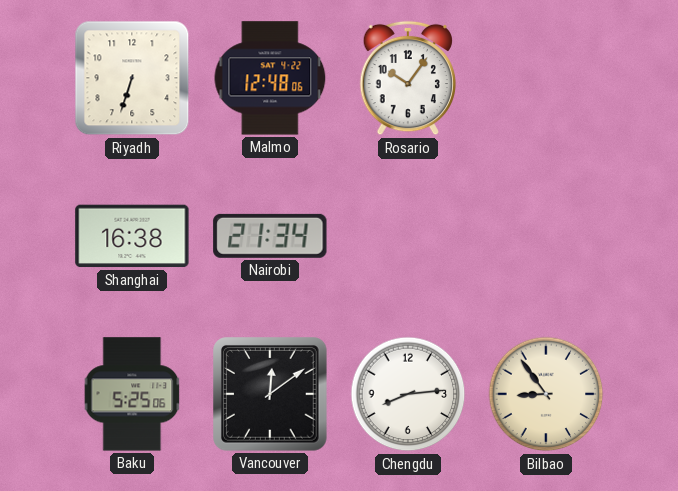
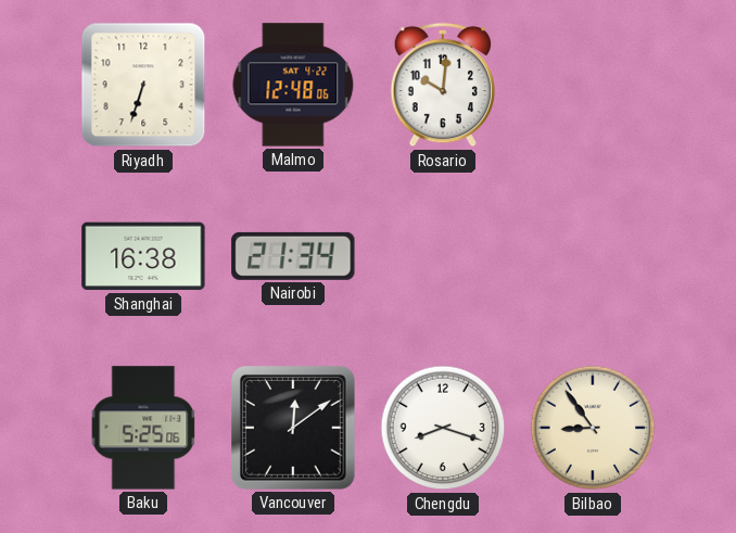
Rosario: 10:06 -> 10:01 (442, 85)
Chengdu: 8:14 -> 8:18 (443, 428)
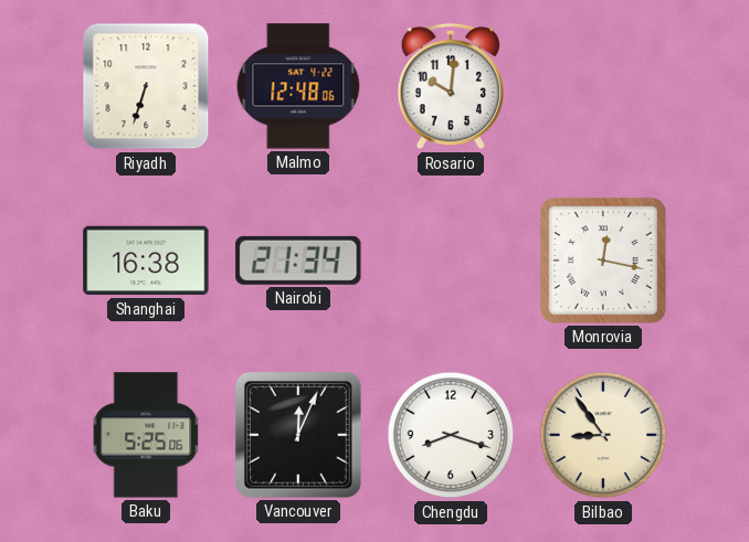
Monrovia: none -> 12:17 (604, 262)
Vancouver: 12:09 -> 12:04 (299, 436)
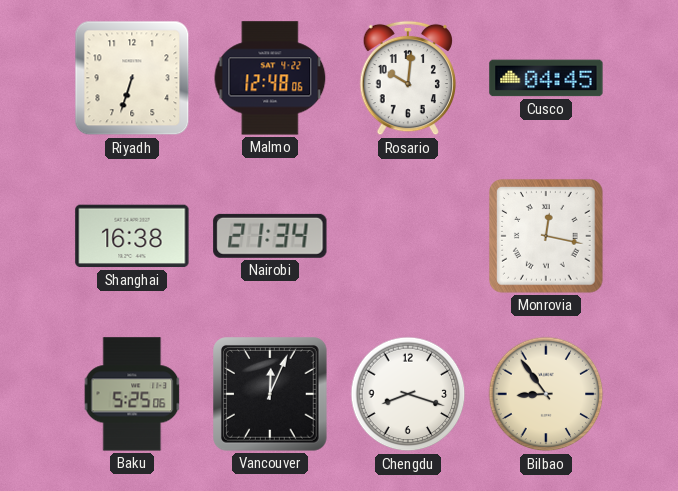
Cusco: none -> 04:45 (546, 78)
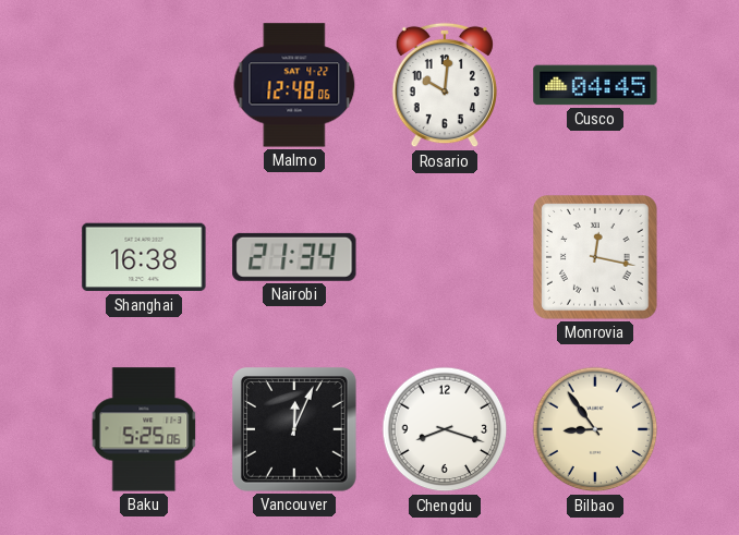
Riyadh: 6:33 -> none (132, 78)
